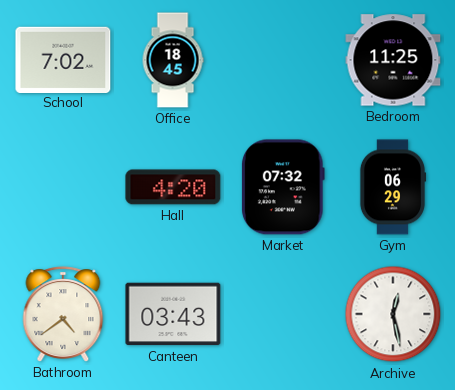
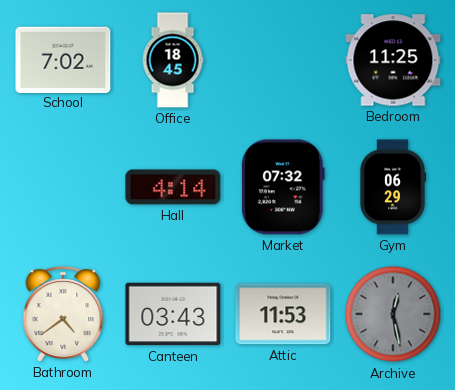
Hall: 4:20 -> 4:14 (173, 187)
Attic: none -> 11:53 (283, 314)
Archive dial: white -> grey (393, 314)
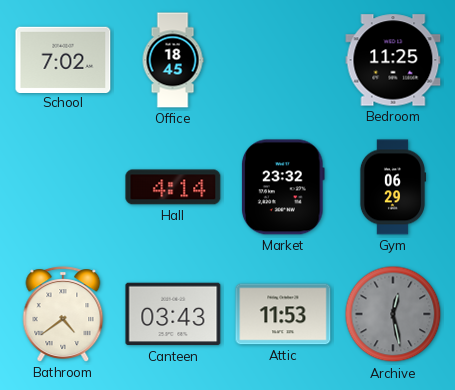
Market: 07:32 -> 23:32 (283, 187)
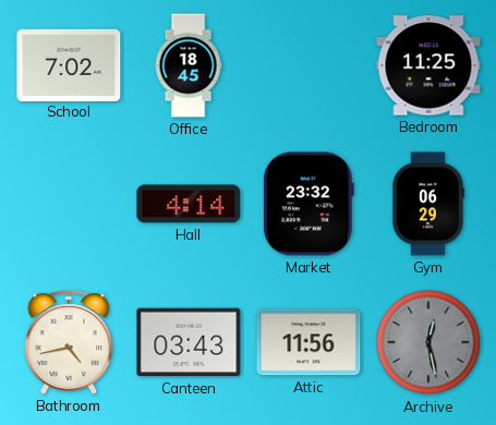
Bathroom: 4:39 -> 4:43 (69, 342)
Attic: 11:53 -> 11:56 (309, 342)
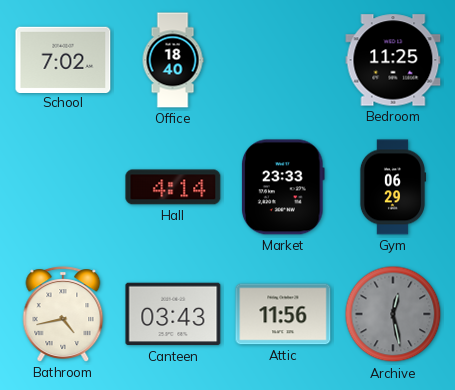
Office: 18:45 -> 18:40 (173, 60)
Market: 23:32 -> 23:33 (283, 187)
